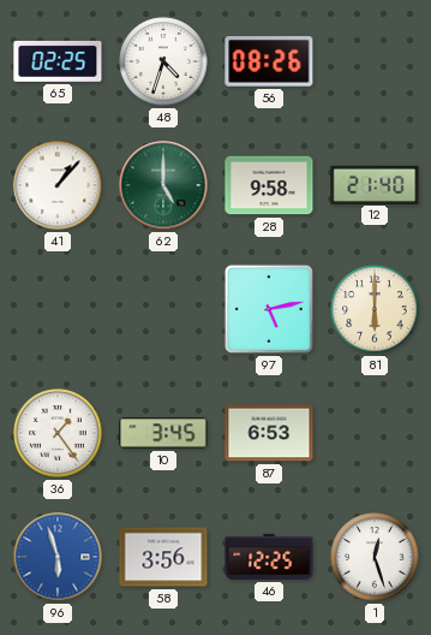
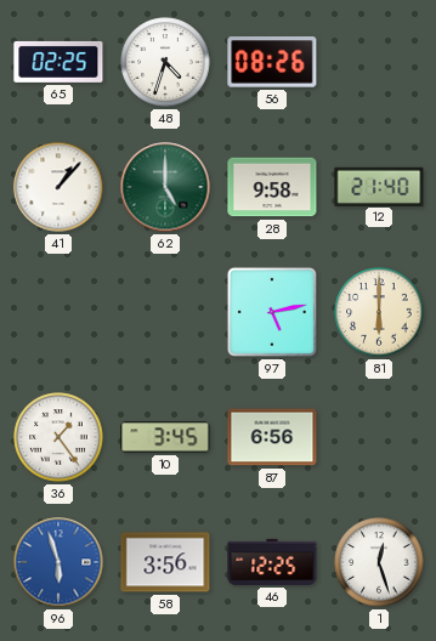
87: 6:53 -> 6:56 (272, 437)
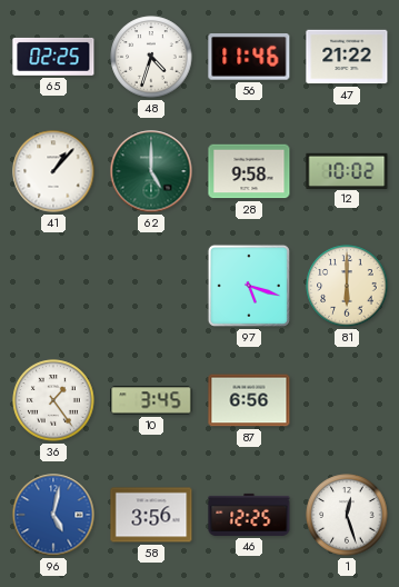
56: 08:26 -> 11:46 (249, 58)
47: none -> 21:22 (347, 57)
12: 21:40 -> 10:02 (347, 170)
97: 5:13 -> 5:18 (249, 286)
96: 5:57 -> 5:02 (53, 515)
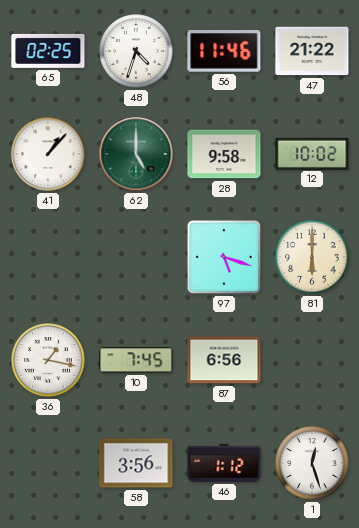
36: 1:24 -> 1:17 (48, 360)
10: 3:45 -> 7:45 (136, 360)
96: 5:02 -> none (53, 515)
46: 12:25 -> 1:12 (224, 463)
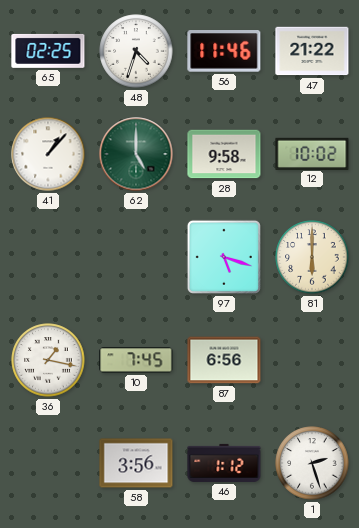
1: 12:27 -> 2:27 (312, 463)
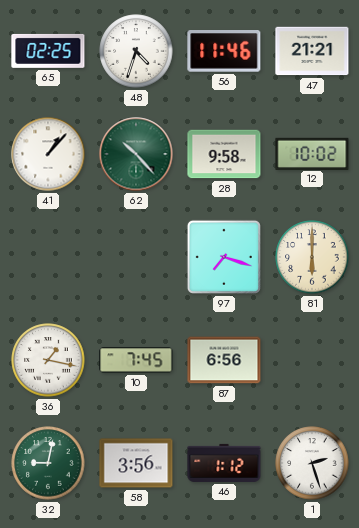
47: 21:22 -> 21:21 (312, 51)
62: 5:00 -> 10:23 (136, 154)
97: 5:18 -> 7:18 (224, 257)
32: none -> 9:02 (48, 463)
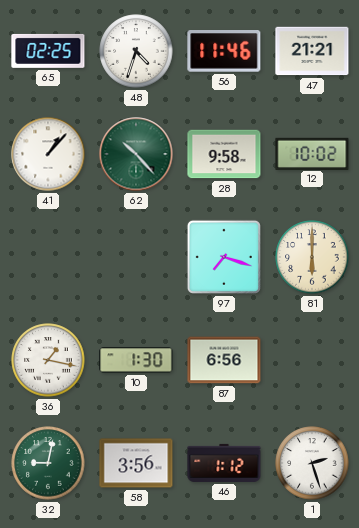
10: 7:45 -> 1:30 (136, 360)
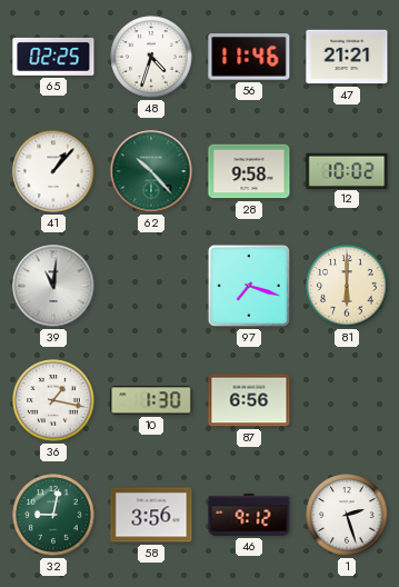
39: none -> 11:01 (53, 286)
46: 1:12 -> 9:12 (249, 515)
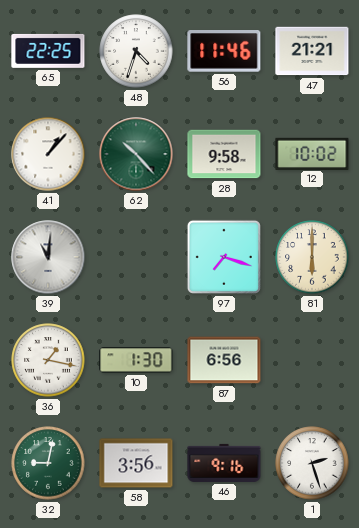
65: 02:25 -> 22:25 (48, 51)
46: 9:12 -> 9:16 (224, 463)
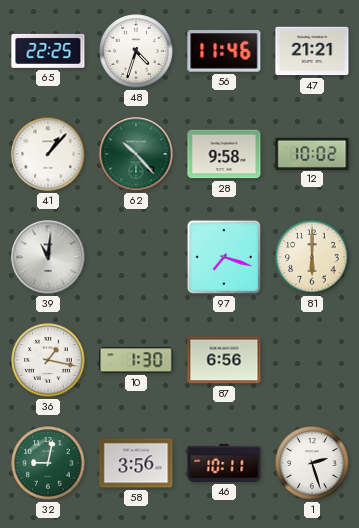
46: 9:16 -> 10:11 (224, 463)
